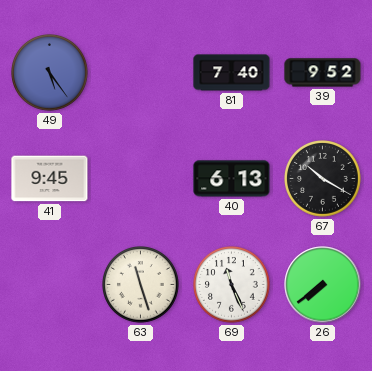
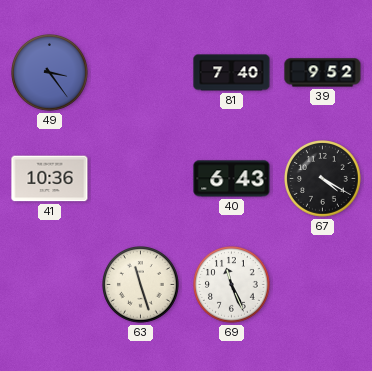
49: 5:24 -> 3:24 (50, 73)
41: 9:45 -> 10:36 (50, 179)
40: 6:13 -> 6:43 (232, 179)
67: 10:20 -> 4:20 (323, 179)
26: 7:39 -> none (323, 285)
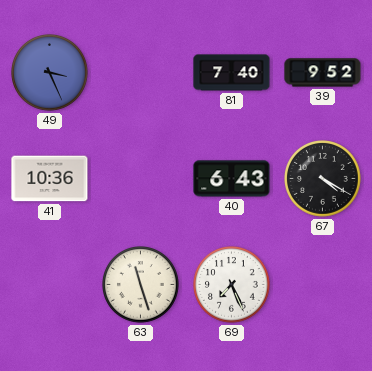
49: 3:24 -> 3:26 (50, 73)
69: 11:26 -> 7:26 (232, 285)
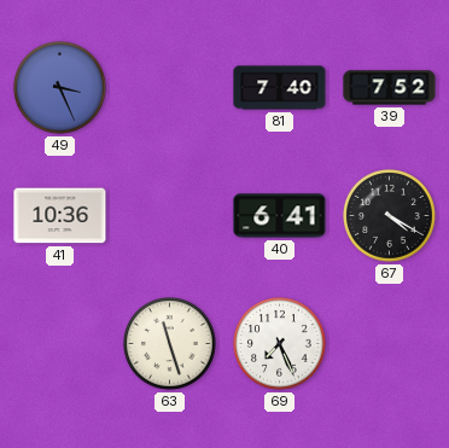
39: 9:52 -> 7:52 (390, 88)
40: 6:43 -> 6:41 (280, 216)
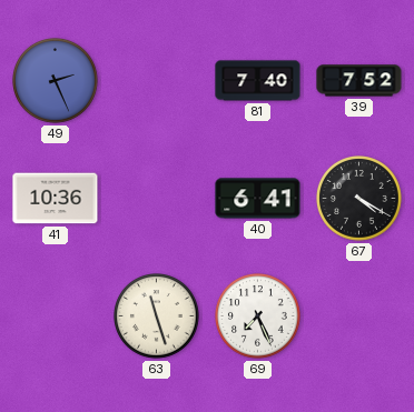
49: 3:26 -> 2:26 (56, 81)
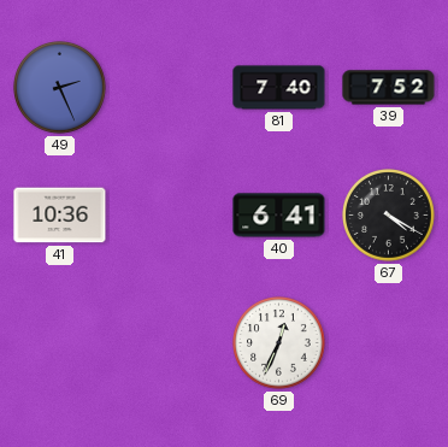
63: 11:27 -> none (157, 316)
69: 7:26 -> 12:34 (279, 343)
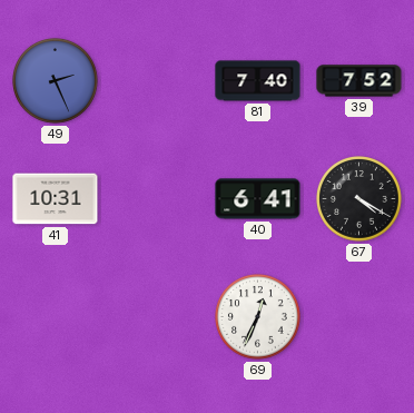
41: 10:36 -> 10:31 (56, 199)
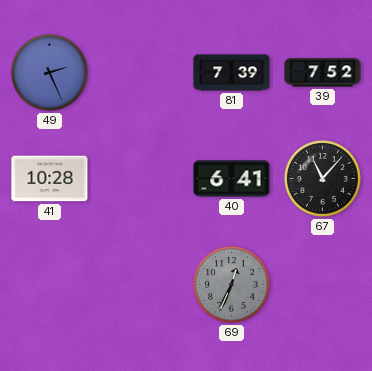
81: 7:40 -> 7:39 (232, 73)
41: 10:31 -> 10:28 (50, 179)
67: 4:20 -> 11:07 (323, 179)
69 dial: white -> grey (232, 285)
